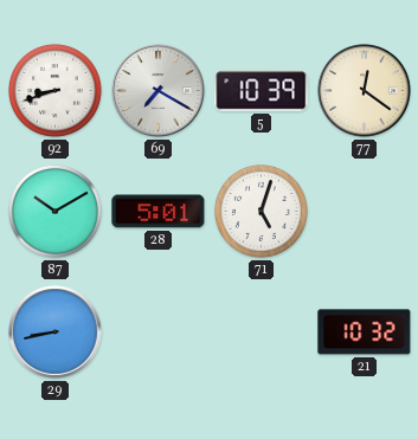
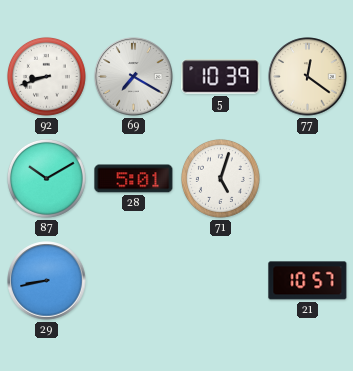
21: 10:32 -> 10:57 (308, 281)
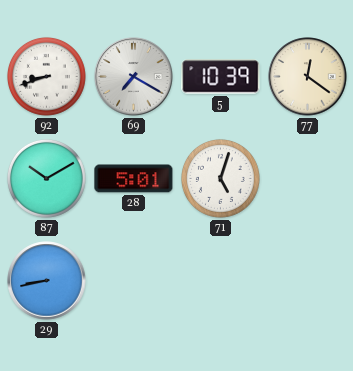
21: 10:57 -> none (308, 281)
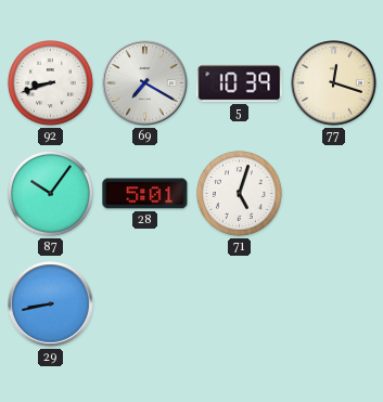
77: 12:21 -> 12:18 (334, 83)
87: 10:10 -> 10:06 (50, 193)
